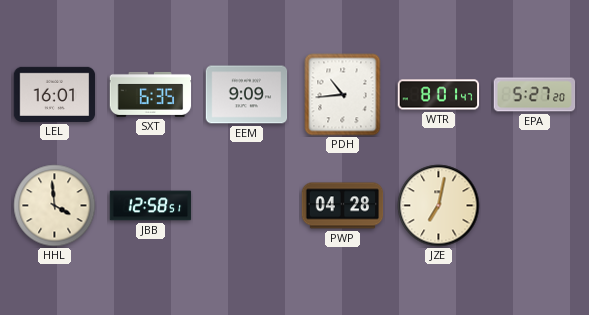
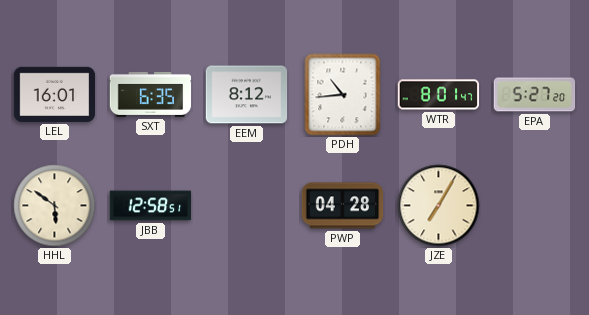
EEM: 9:09 -> 8:12 (247, 95)
HHL: 3:59 -> 5:51 (55, 206)
JZE: 7:02 -> 7:05 (439, 206)
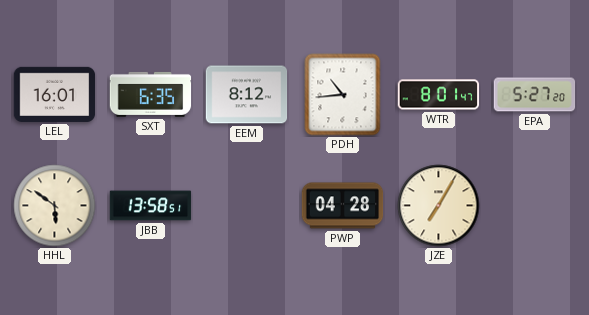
JBB: 12:58 -> 13:58 (151, 206)
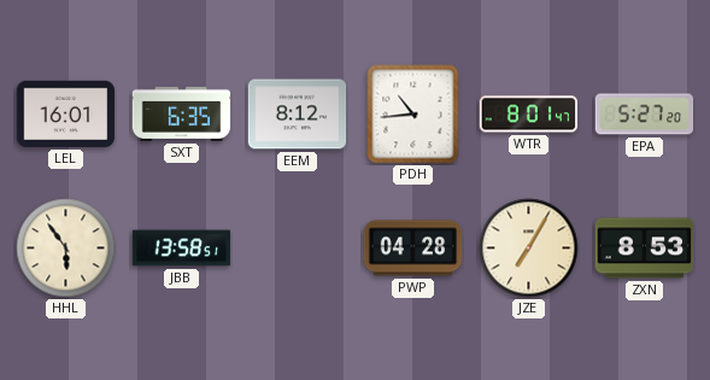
HHL: 5:51 -> 5:54 (66, 249)
ZXN: none -> 8:53 (645, 249)
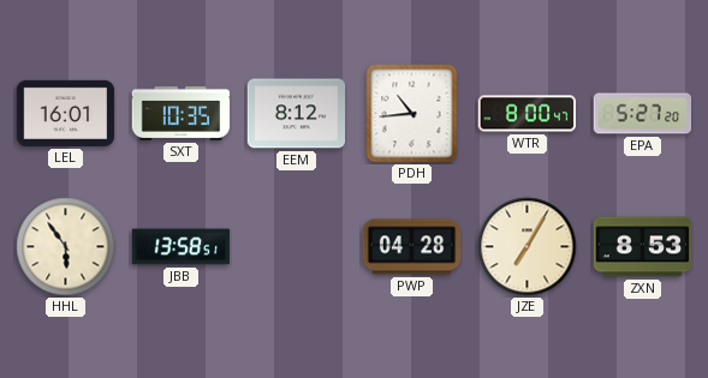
SXT: 6:35 -> 10:35 (182, 113)
WTR: 8:01 -> 8:00 (528, 114)
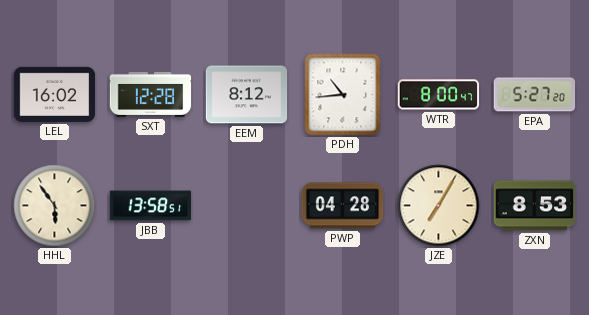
LEL: 16:01 -> 16:02 (55, 94)
SXT: 10:35 -> 12:28 (151, 94)
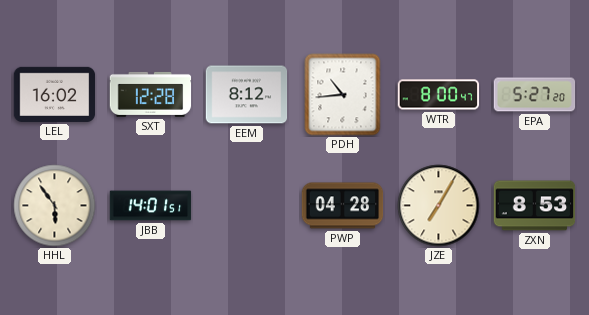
JBB: 13:58 -> 14:01 (151, 206)
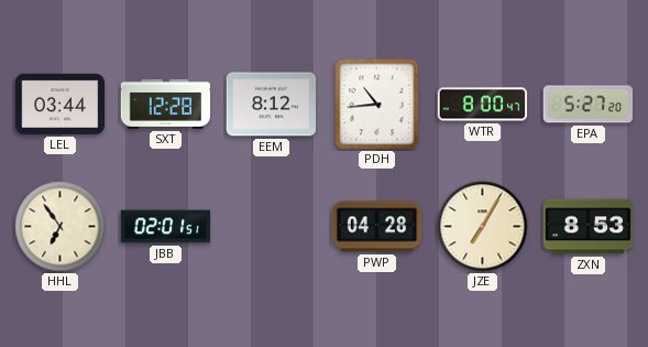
LEL: 16:02 -> 03:44 (61, 104)
HHL: 5:54 -> 6:54 (61, 227)
JBB: 14:01 -> 02:01 (166, 227)
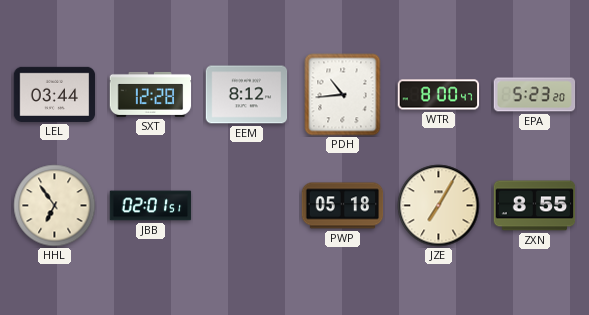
EPA: 5:27 -> 5:23 (535, 95)
PWP: 04:28 -> 05:18 (343, 206)
ZXN: 8:53 -> 8:55 (535, 206)
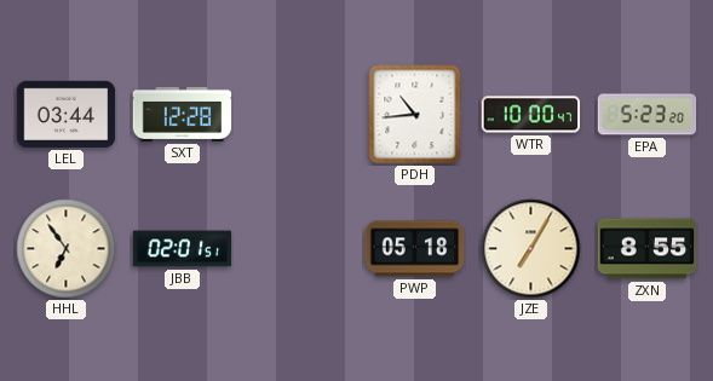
EEM: 8:12 -> none (247, 95)
WTR: 8:00 -> 10:00 (531, 115)
